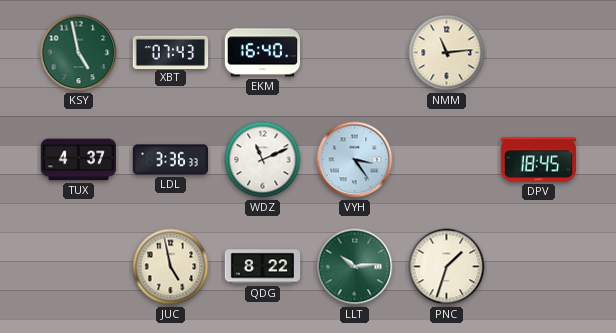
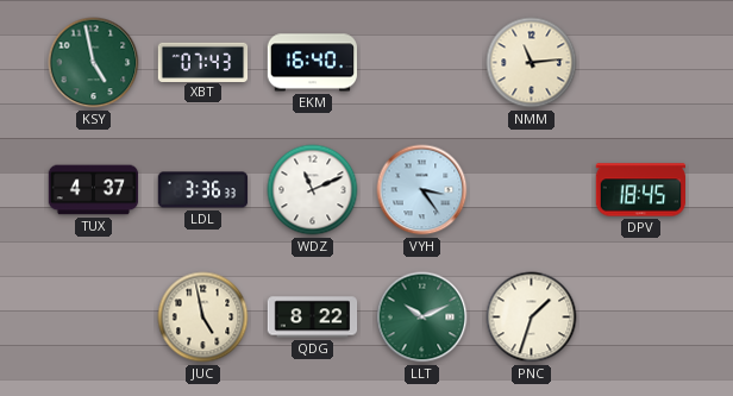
LLT: 10:14 -> 10:11 (422, 318)
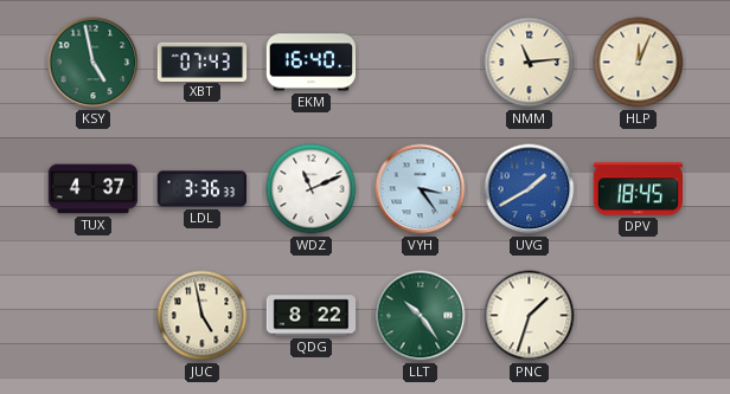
HLP: none -> 12:04 (639, 63)
UVG: none -> 1:40 (530, 189)
LLT: 10:11 -> 10:24 (421, 316)
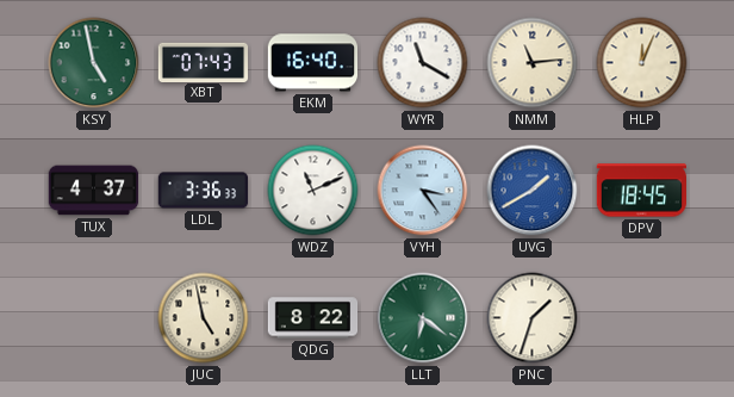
WYR: none -> 11:20 (423, 63)
LLT: 10:24 -> 6:21 (423, 318)
